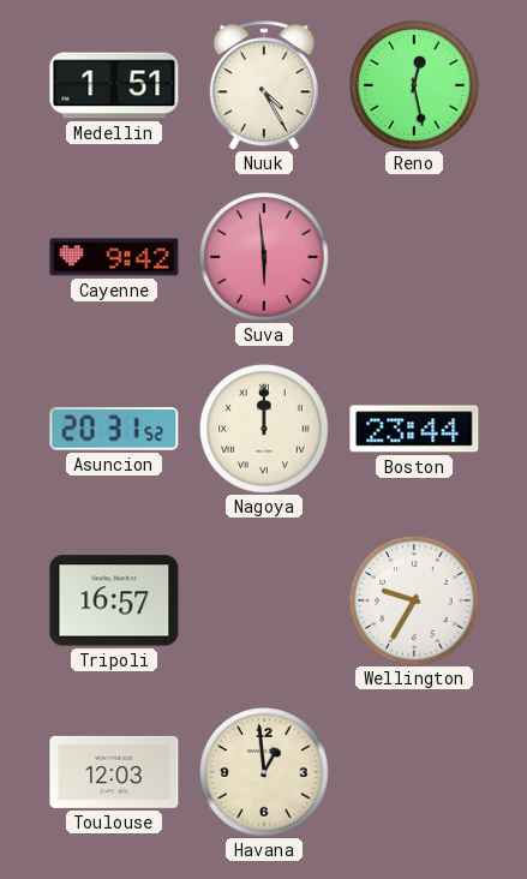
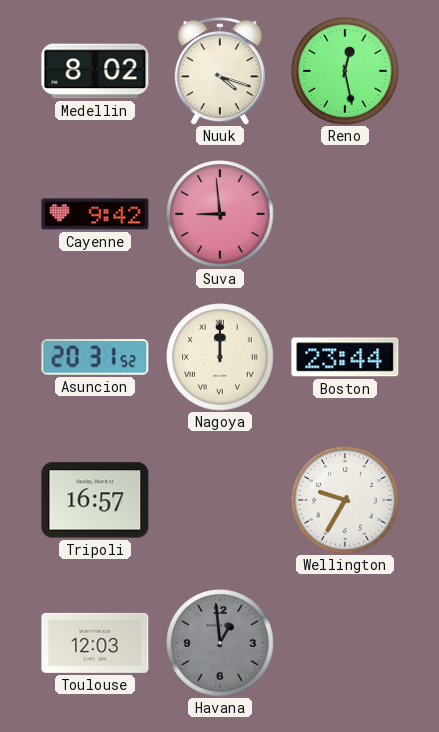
Medellin: 1:51 -> 8:02 (95, 71)
Nuuk: 4:25 -> 4:18 (220, 71)
Suva: 5:59 -> 8:59 (220, 214)
Havana dial: cream -> grey (220, 643)
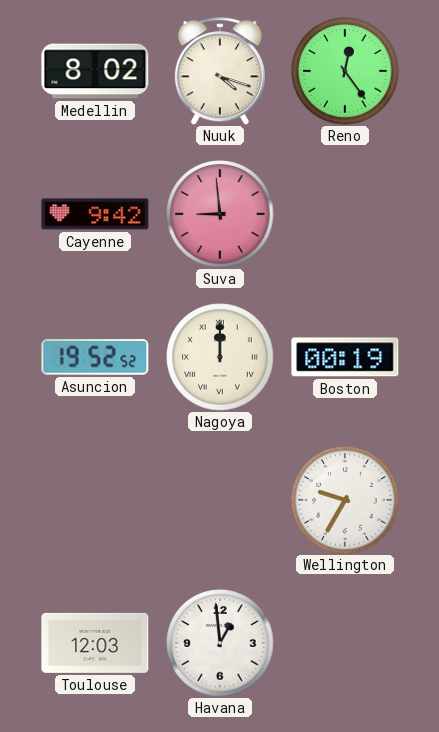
Reno: 12:28 -> 12:24 (345, 71)
Asuncion: 20:31 -> 19:52 (95, 357)
Boston: 23:44 -> 00:19 (345, 357)
Tripoli: 16:57 -> none (95, 500)
Havana dial: grey -> white (220, 643)
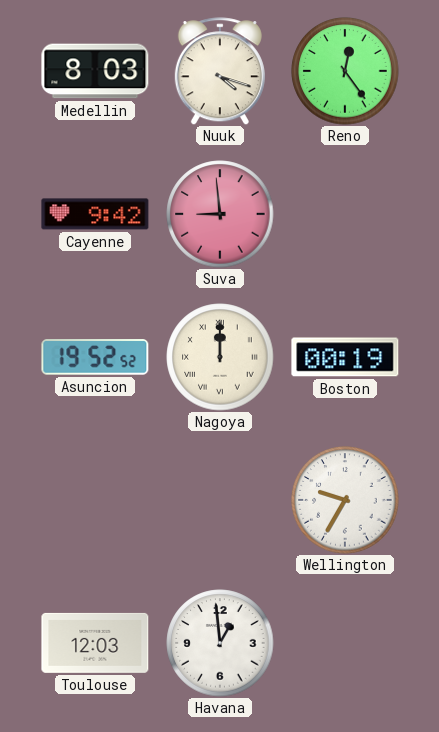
Medellin: 8:02 -> 8:03 (95, 71)
